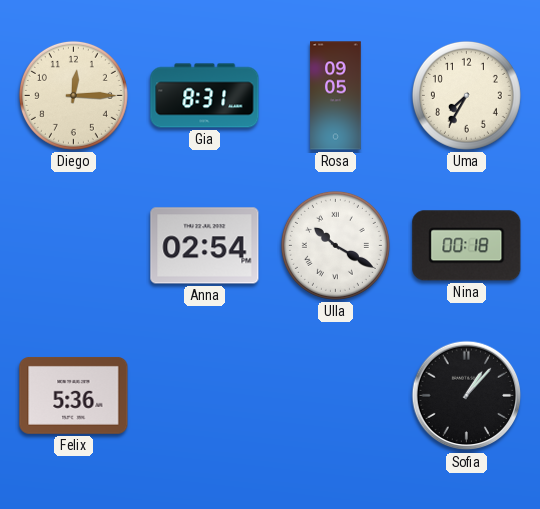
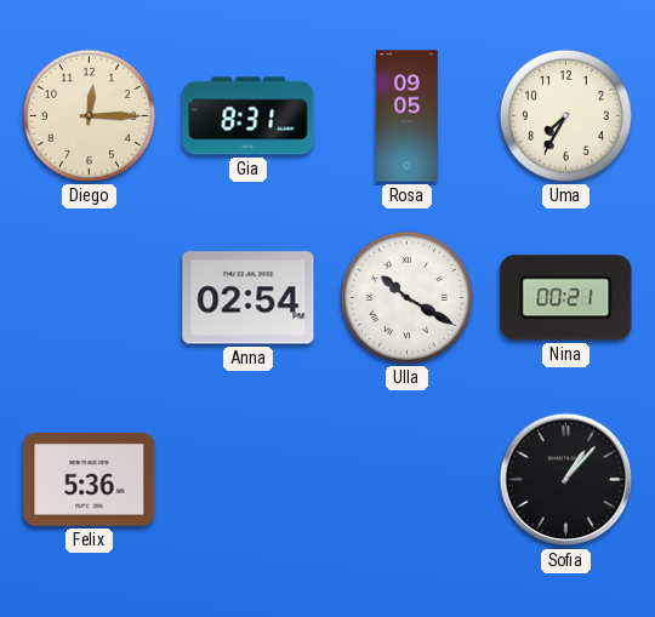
Nina: 00:18 -> 00:21 (566, 298)
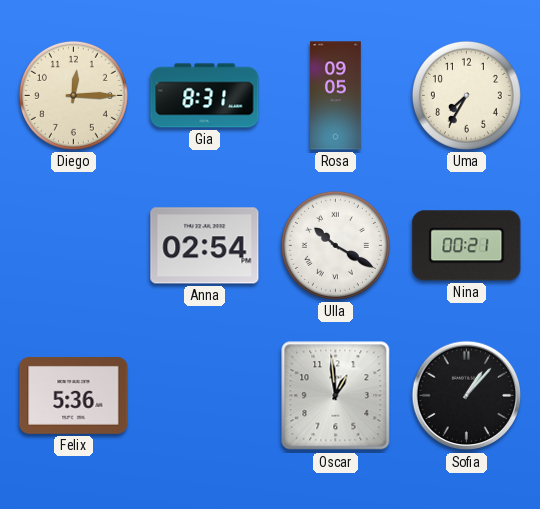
Oscar: none -> 12:59 (336, 396)
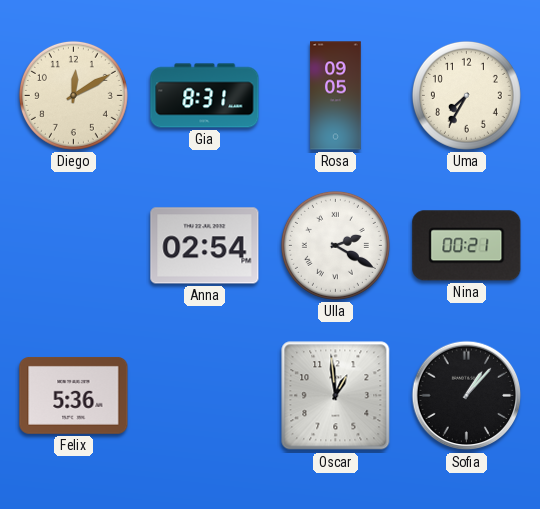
Diego: 12:15 -> 12:10 (73, 95)
Ulla: 10:20 -> 2:20 (335, 245)
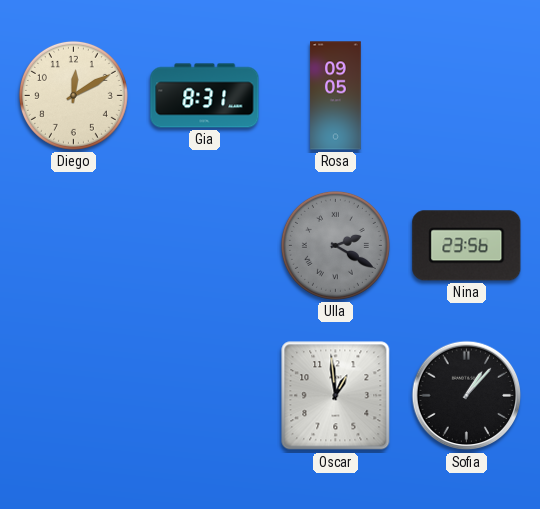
Uma: 7:35 -> none (466, 95)
Anna: 02:54 -> none (205, 246)
Ulla dial: white -> grey (335, 245)
Nina: 00:21 -> 23:56 (467, 246)
Felix: 5:36 -> none (74, 395)
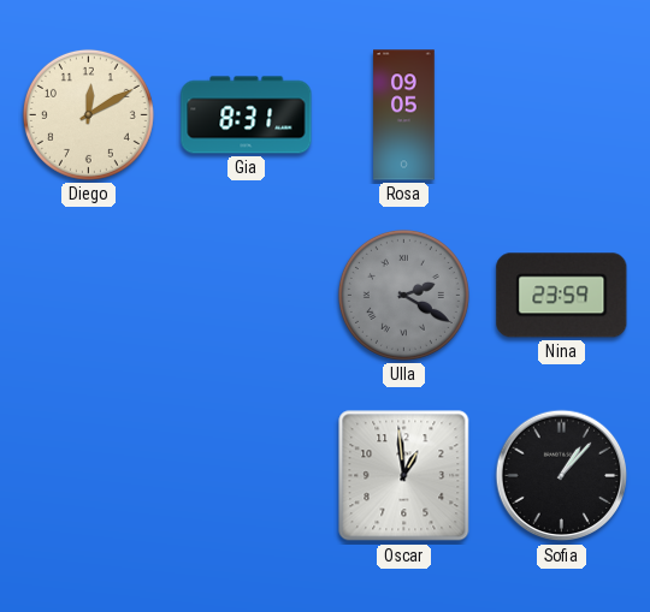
Nina: 23:56 -> 23:59 (562, 296)
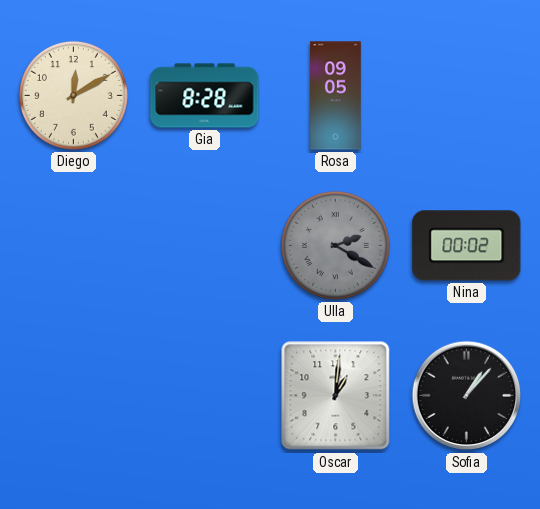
Gia: 8:31 -> 8:28 (205, 96)
Nina: 23:59 -> 00:02 (467, 246)
Oscar: 12:59 -> 1:01 (336, 396)
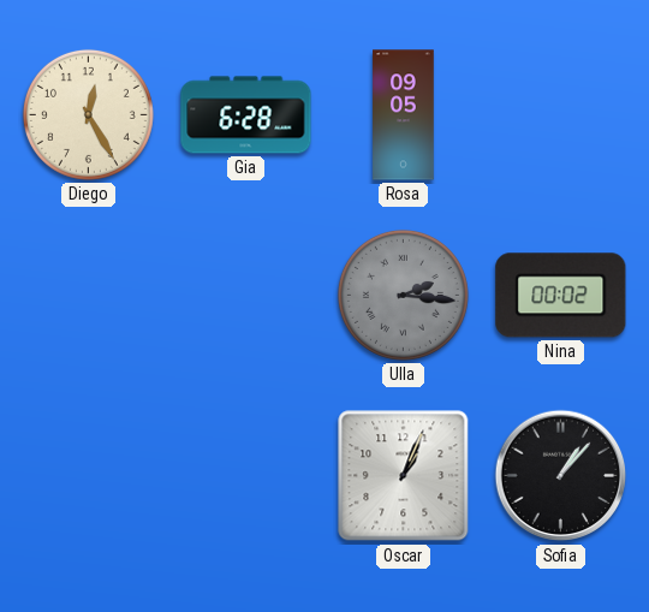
Diego: 12:10 -> 12:25 (88, 114)
Gia: 8:28 -> 6:28 (246, 115)
Ulla: 2:20 -> 2:16 (403, 295)
Oscar: 1:01 -> 1:04 (404, 476)
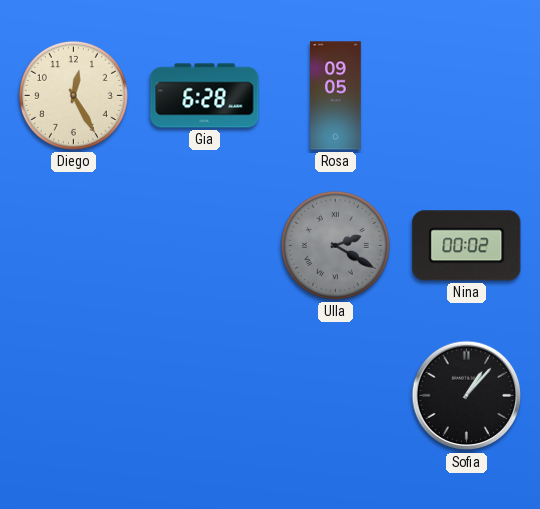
Ulla: 2:16 -> 2:20 (335, 245)
Oscar: 1:04 -> none (404, 476)
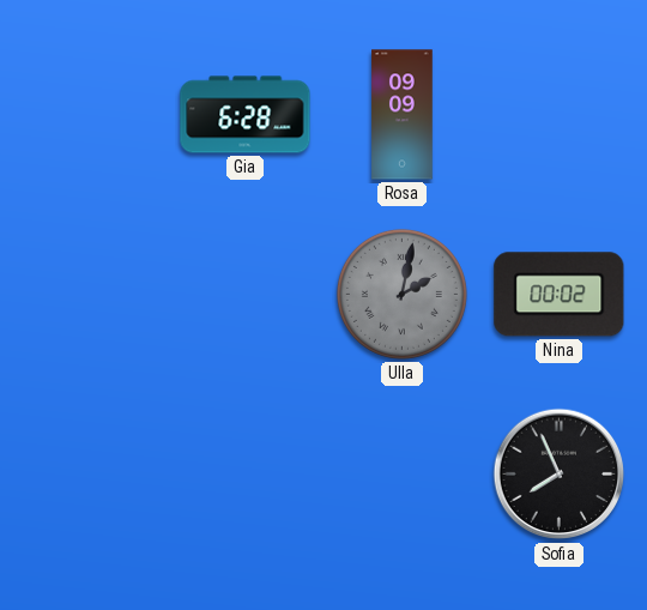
Diego: 12:25 -> none (73, 95)
Rosa: 09:05 -> 09:09 (403, 115)
Ulla: 2:20 -> 2:02 (401, 294)
Sofia: 1:07 -> 7:56 (560, 475)
